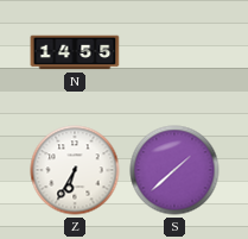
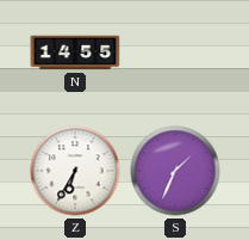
S: 1:38 -> 1:34 (175, 171)
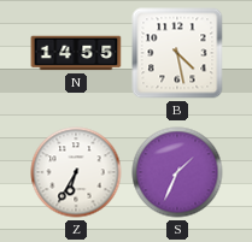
B: none -> 4:28 (177, 53)
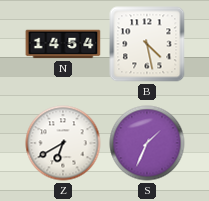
N: 14:55 -> 14:54 (63, 44)
Z: 6:35 -> 6:40 (63, 143)
